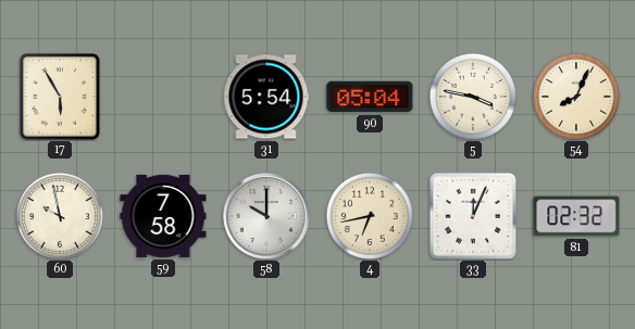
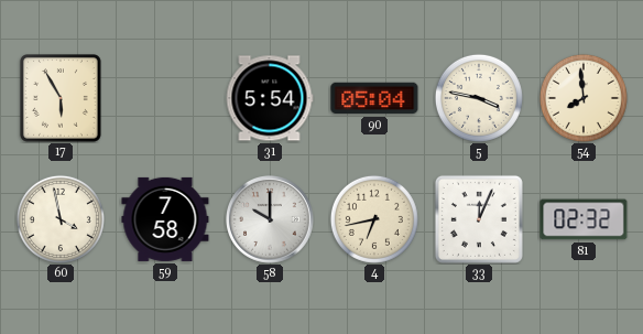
54: 8:04 -> 7:59 (584, 98)
60: 9:58 -> 3:58 (61, 219)
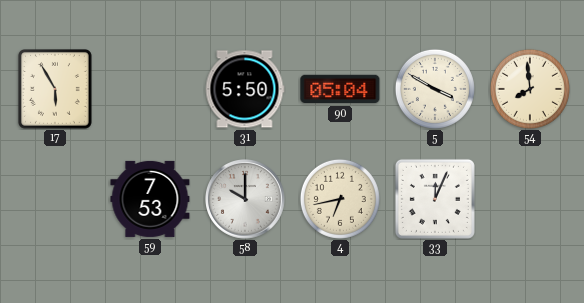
31: 5:54 -> 5:50 (245, 89)
5: 3:47 -> 3:50 (435, 89)
60: 3:58 -> none (61, 219)
59: 7:58 -> 7:53 (150, 199)
81: 02:32 -> none (584, 219)
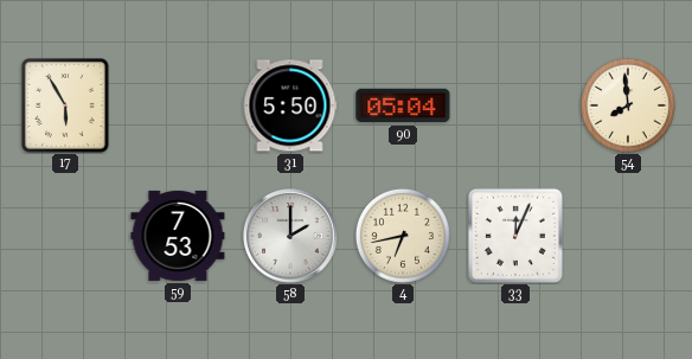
5: 3:50 -> none (435, 89)
58: 10:00 -> 2:00 (290, 236)
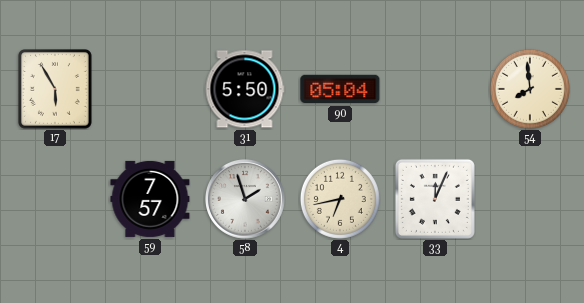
59: 7:53 -> 7:57 (150, 199)
58: 2:00 -> 1:57 (245, 199)
